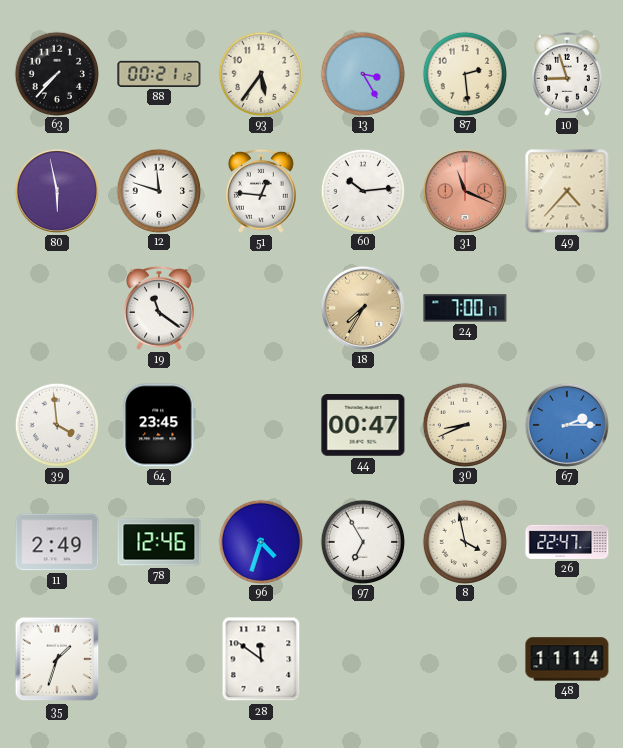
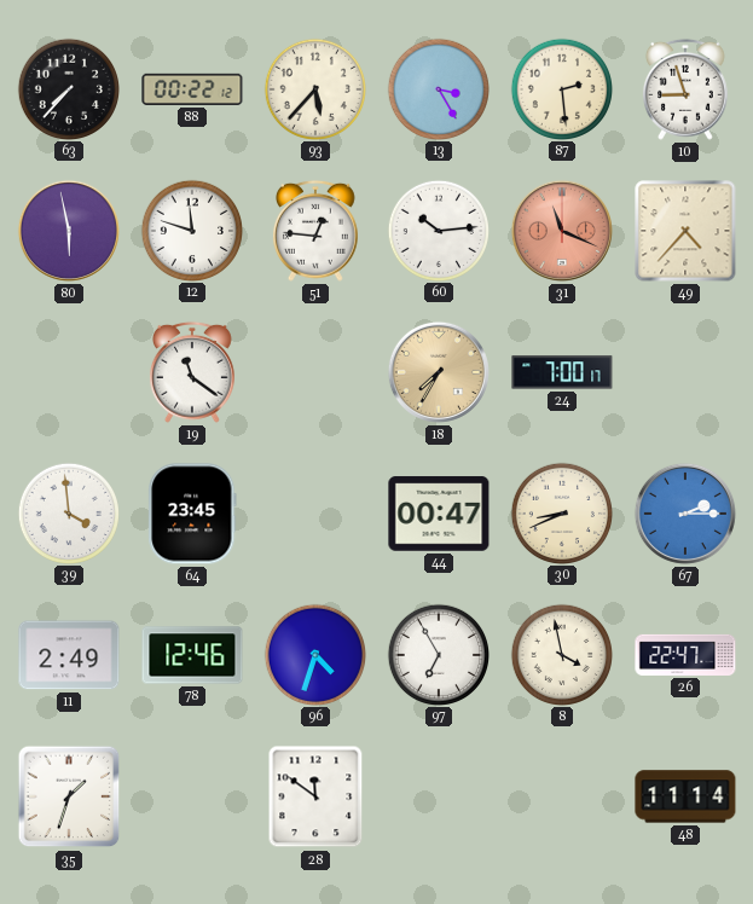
88: 00:21 -> 00:22 (192, 89)
93: 5:36 -> 5:37 (314, 88)
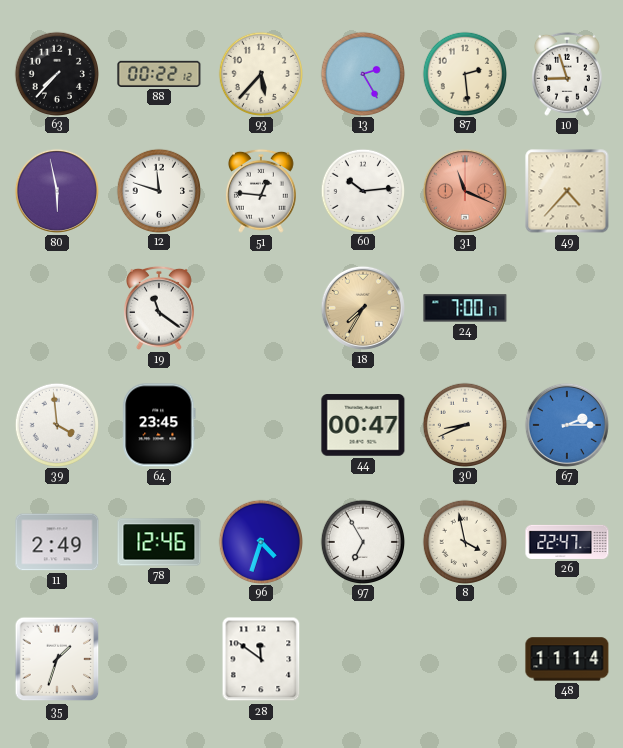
13: 3:25 -> 2:25 (362, 73)
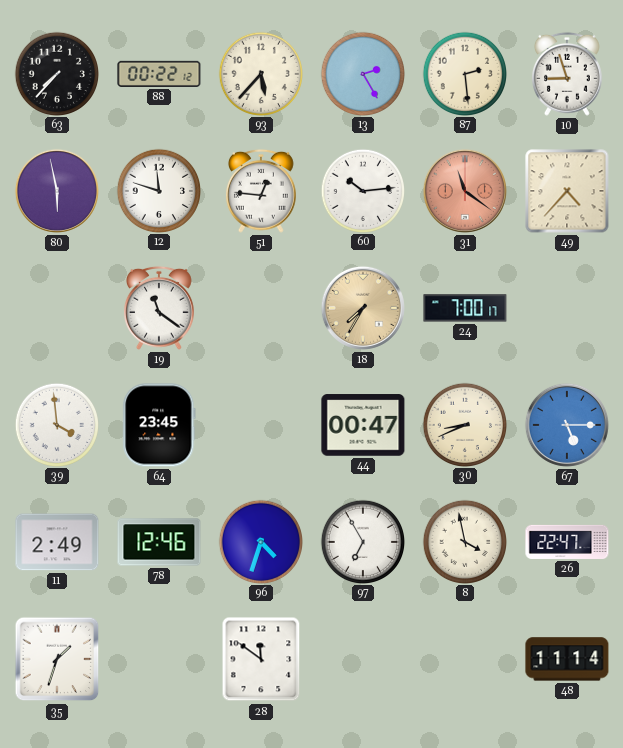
31: 11:19 -> 11:21 (465, 191)
67: 2:15 -> 5:15 (567, 425)
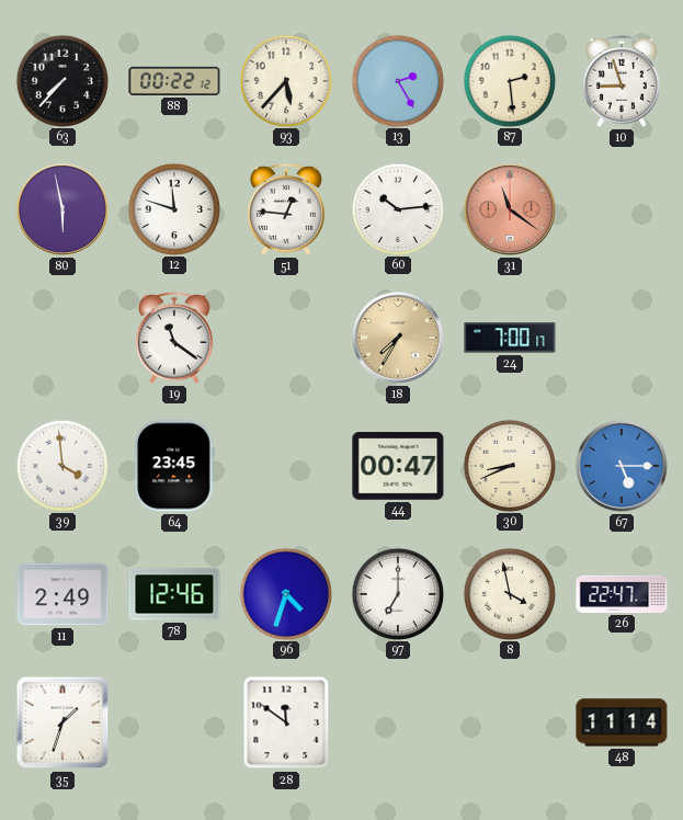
49: 4:37 -> none (567, 191)
97: 6:55 -> 7:00 (397, 593)
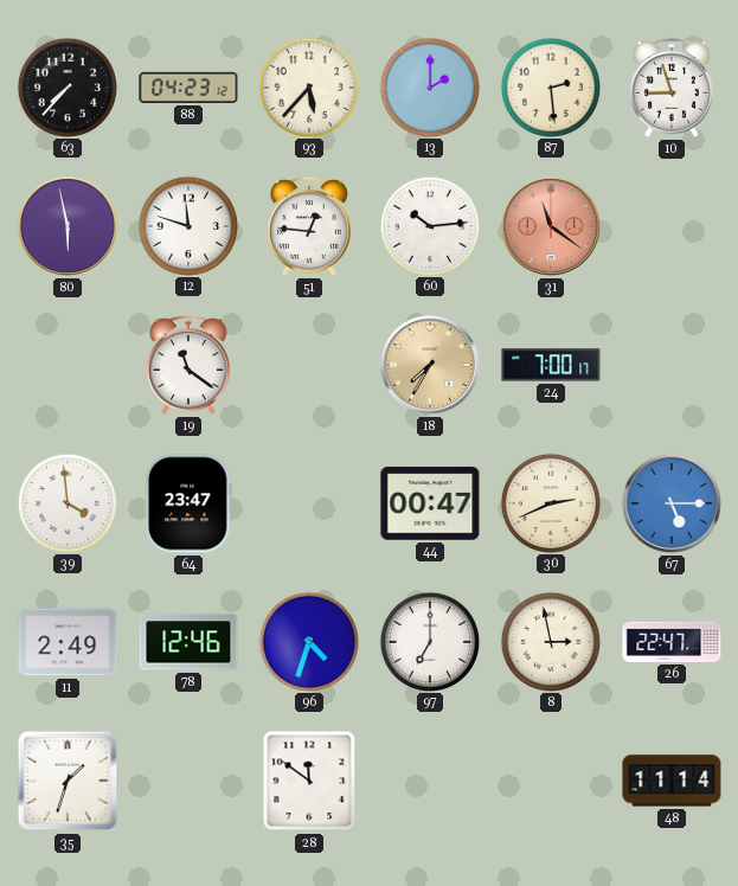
88: 00:22 -> 04:23 (188, 88)
13: 2:25 -> 2:00 (429, 86)
64: 23:45 -> 23:47 (188, 503)
30: 8:41 -> 2:41 (550, 502)
8: 3:58 -> 2:58 (550, 641)
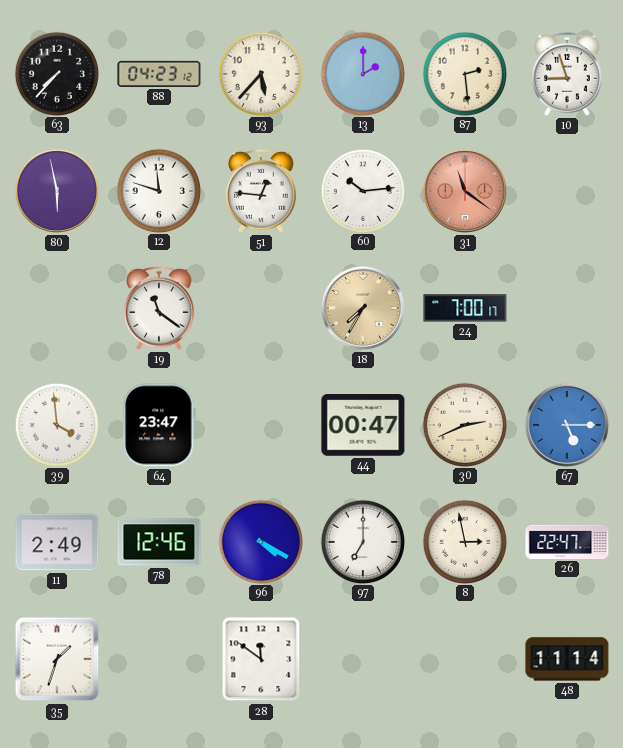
96: 4:33 -> 4:20 (260, 541)
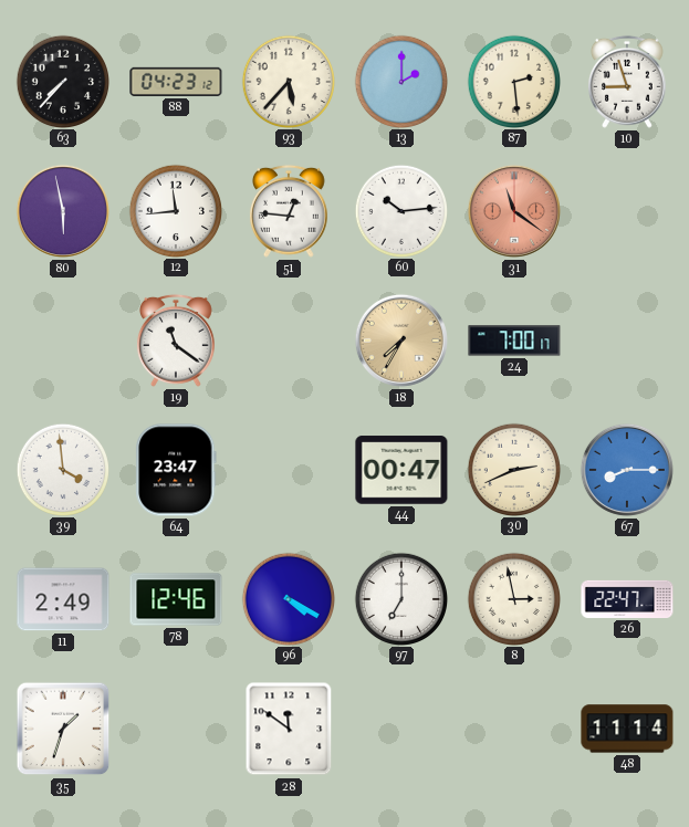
12: 11:48 -> 11:44 (175, 210)
67: 5:15 -> 8:15 (627, 470)
